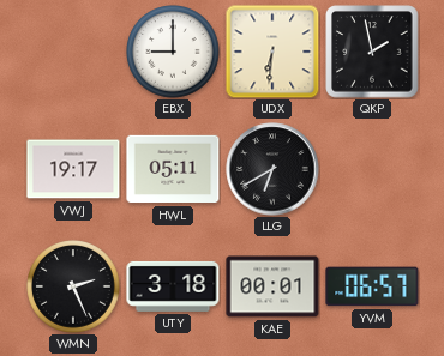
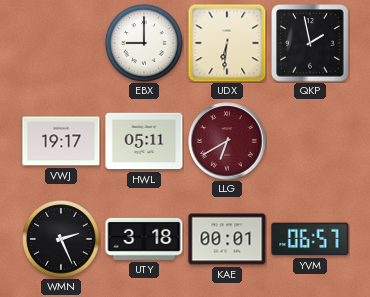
LLG dial: black -> burgundy (227, 141)
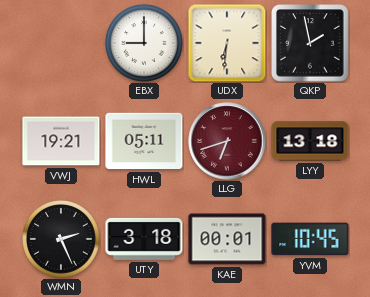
VWJ: 19:17 -> 19:21 (61, 141)
LLG: 6:40 -> 6:42 (227, 141)
LYY: none -> 13:18 (310, 141)
YVM: 06:57 -> 10:45 (310, 239)
